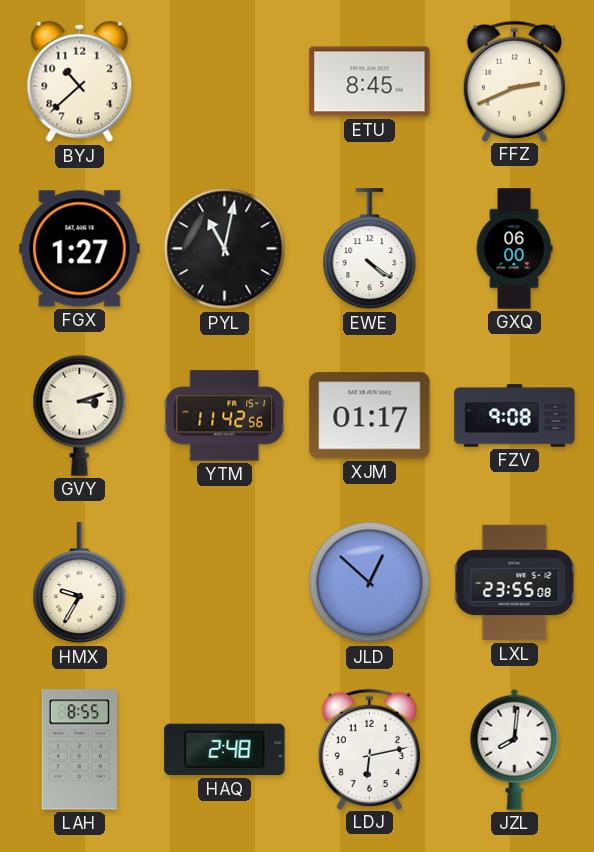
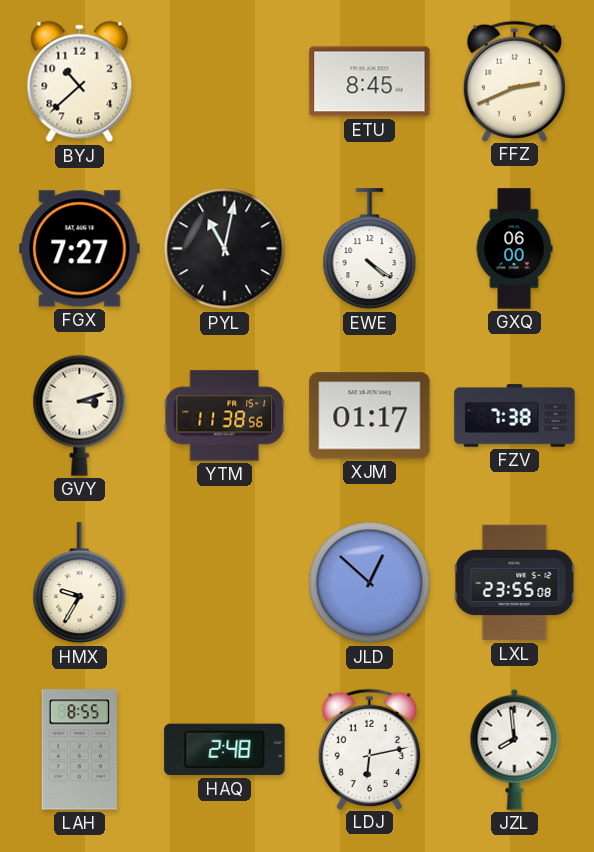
FGX: 1:27 -> 7:27 (80, 249)
YTM: 11:42 -> 11:38 (225, 416)
FZV: 9:08 -> 7:38 (515, 416)
JZL: 8:01 -> 7:59 (515, 749)
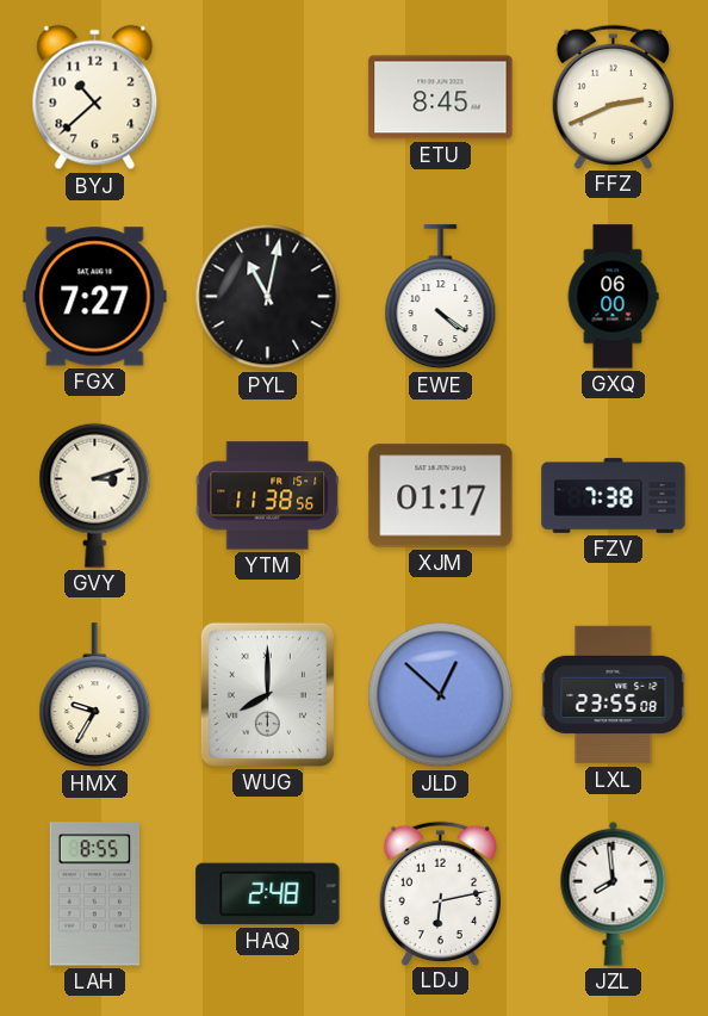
WUG: none -> 8:00 (267, 694)
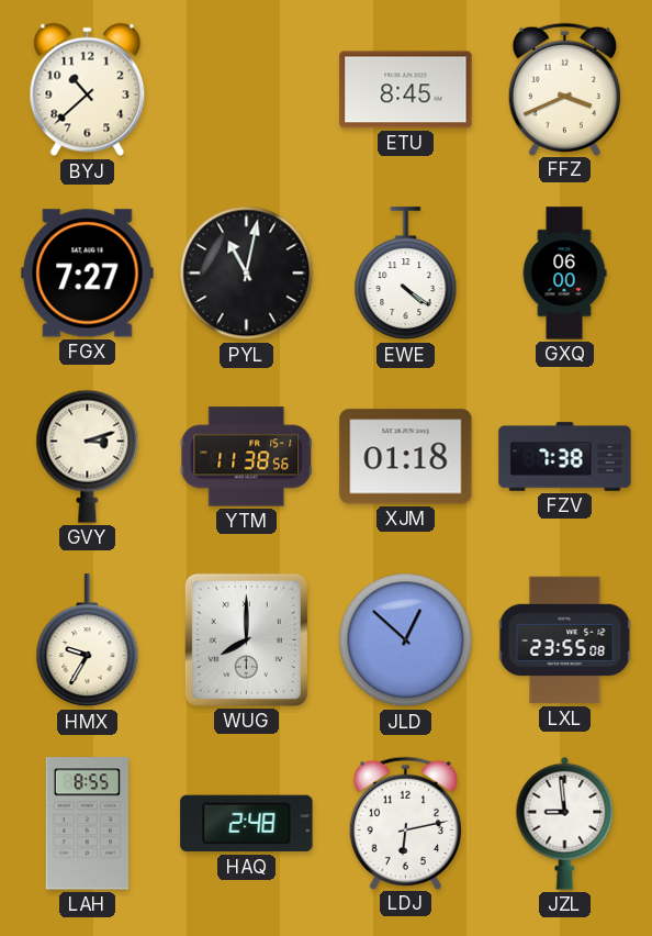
FFZ: 2:41 -> 3:41 (564, 89)
XJM: 01:17 -> 01:18 (406, 457)
JZL: 7:59 -> 8:59 (565, 823)
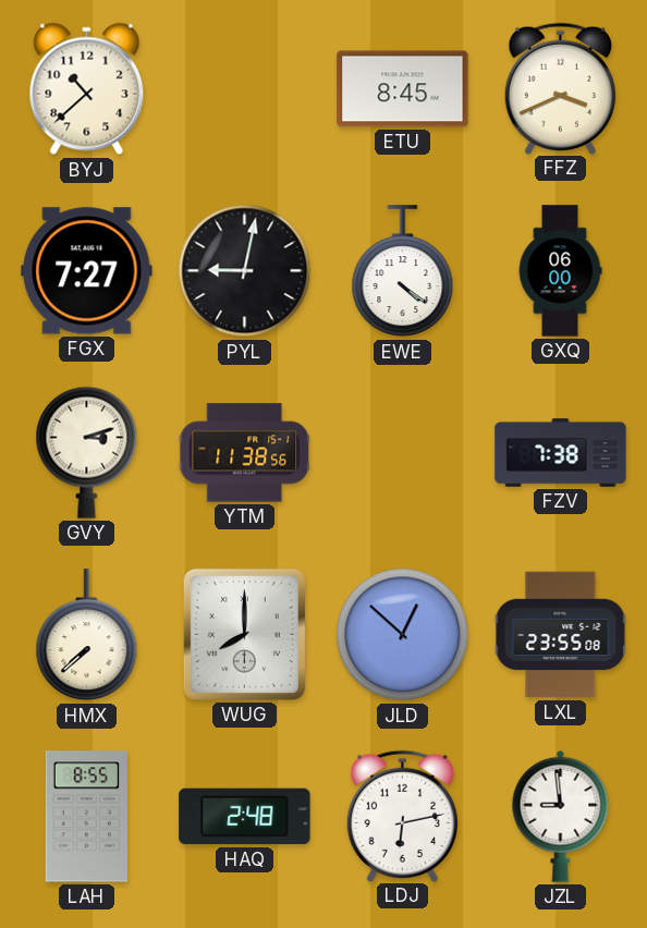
PYL: 11:02 -> 9:02 (245, 271)
XJM: 01:18 -> none (406, 457)
HMX: 9:35 -> 7:38 (87, 635)
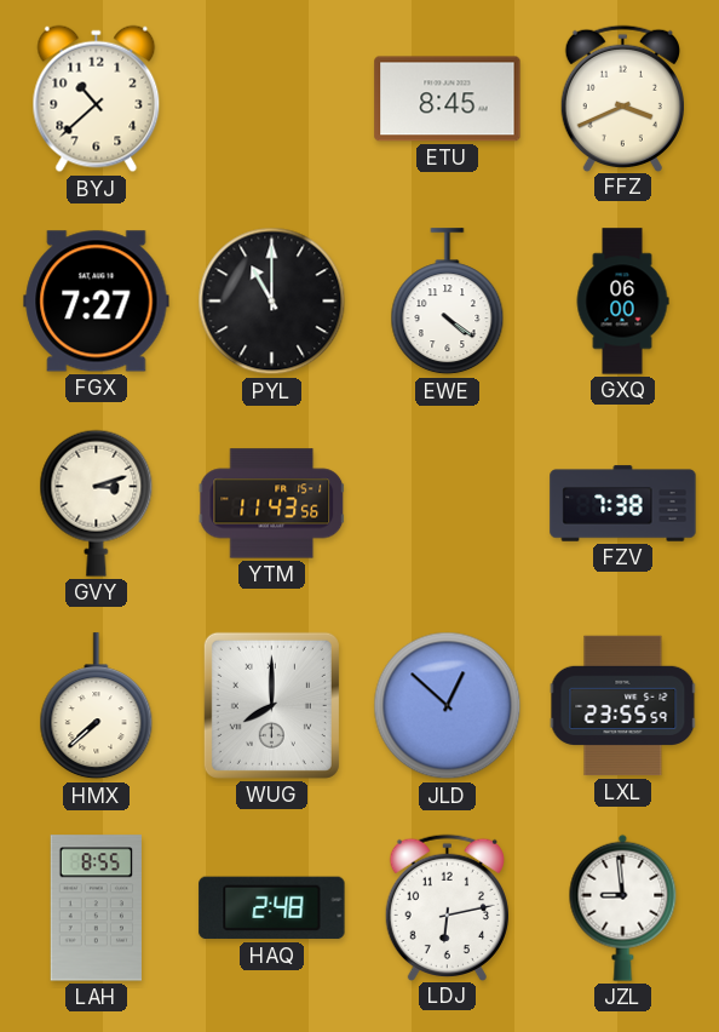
PYL: 9:02 -> 11:00 (272, 302)
YTM: 11:38 -> 11:43 (272, 504)
LXL: 23:55:08 -> 23:55:59 (623, 706)
